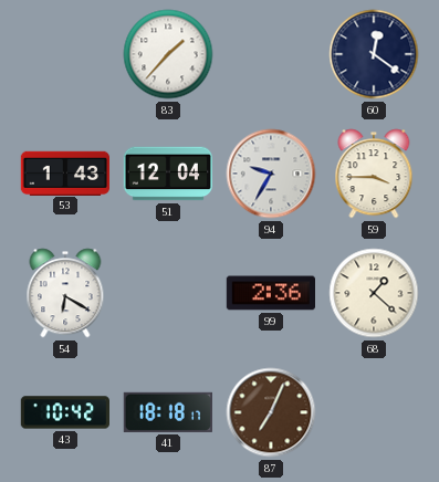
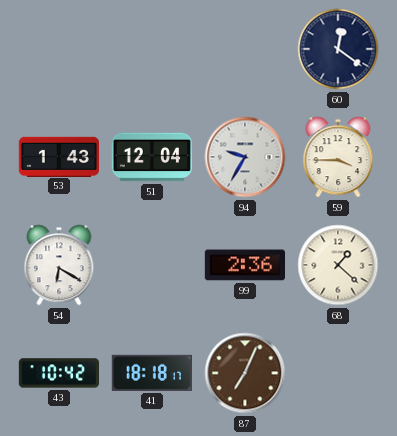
83: 1:37 -> none (168, 54)
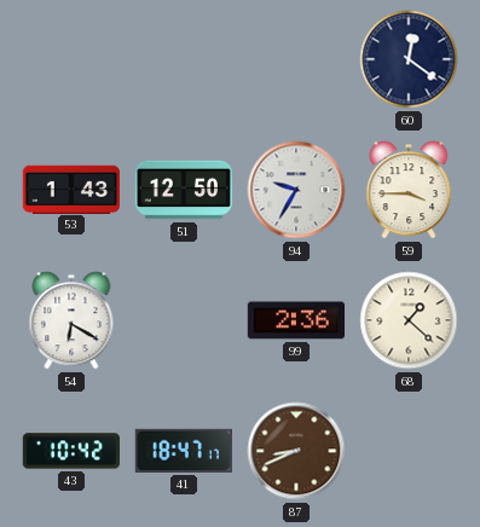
51: 12:04 -> 12:50 (183, 190)
41: 18:18 -> 18:47 (184, 451)
87: 7:04 -> 8:41 (296, 451)
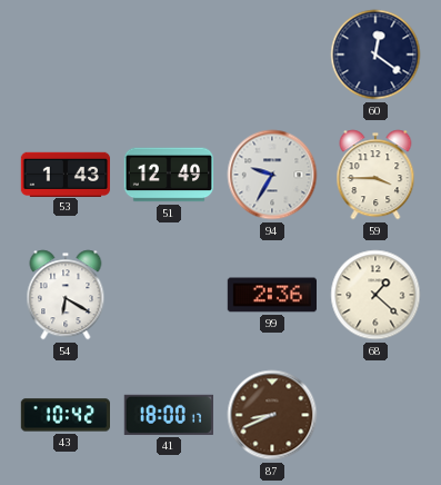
51: 12:50 -> 12:49 (168, 175)
41: 18:47 -> 18:00 (169, 415)
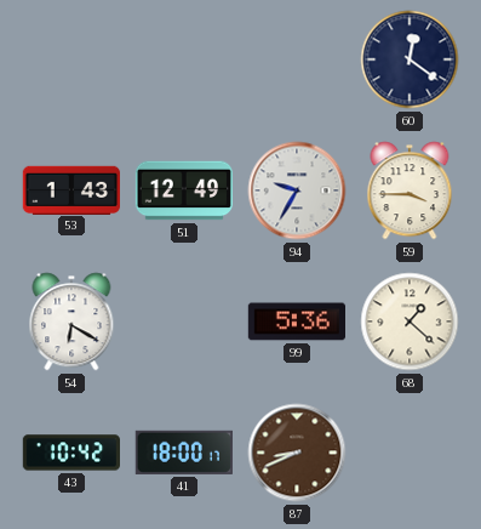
99: 2:36 -> 5:36 (296, 322)
